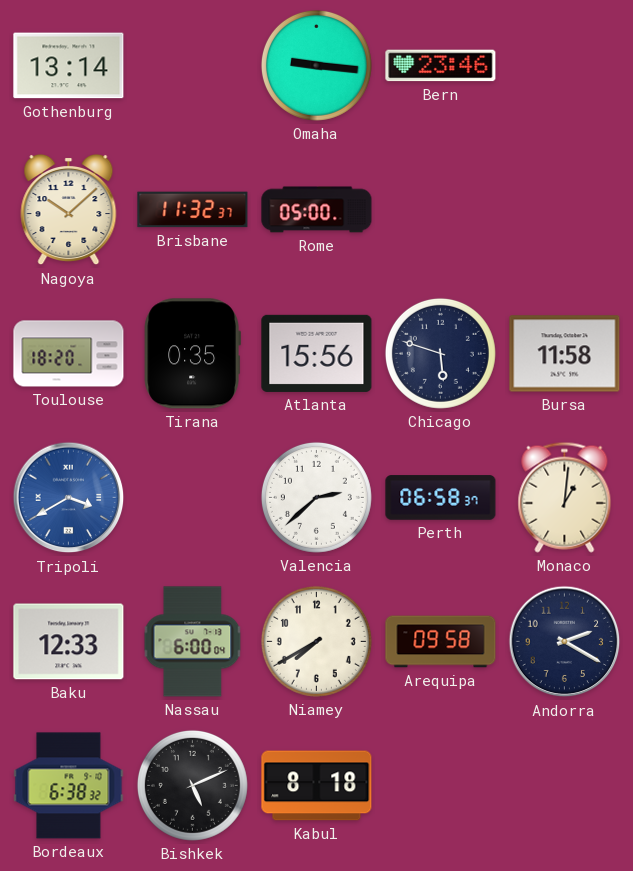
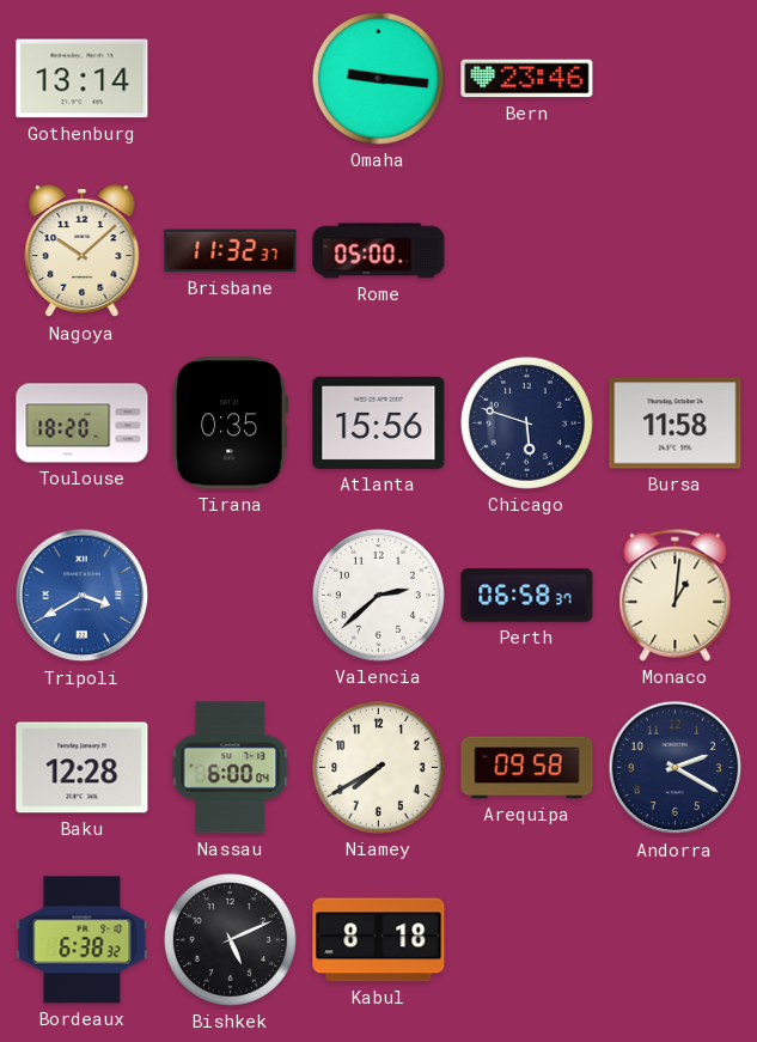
Baku: 12:33 -> 12:28 (83, 768)
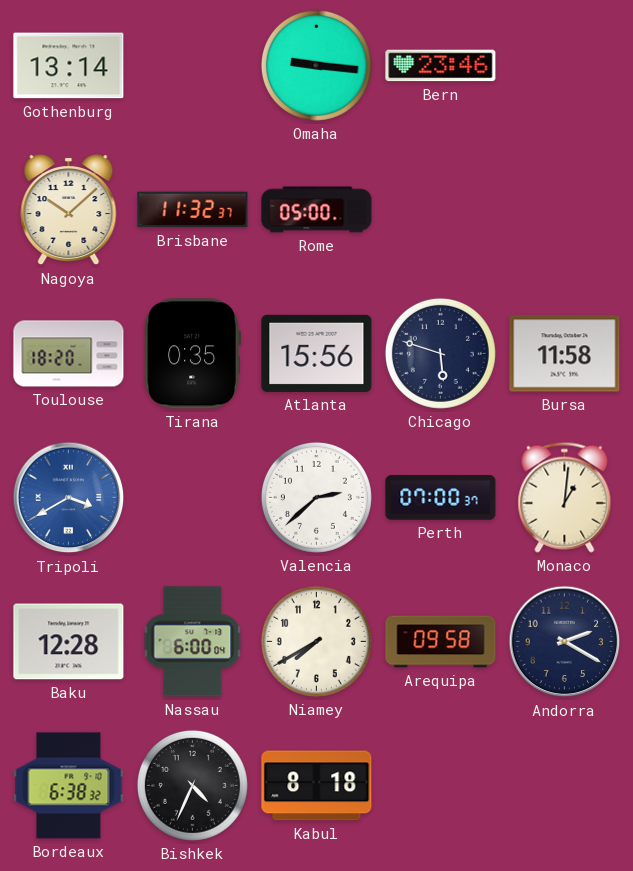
Perth: 06:58 -> 07:00 (441, 498)
Bishkek: 5:11 -> 4:34 (192, 785)
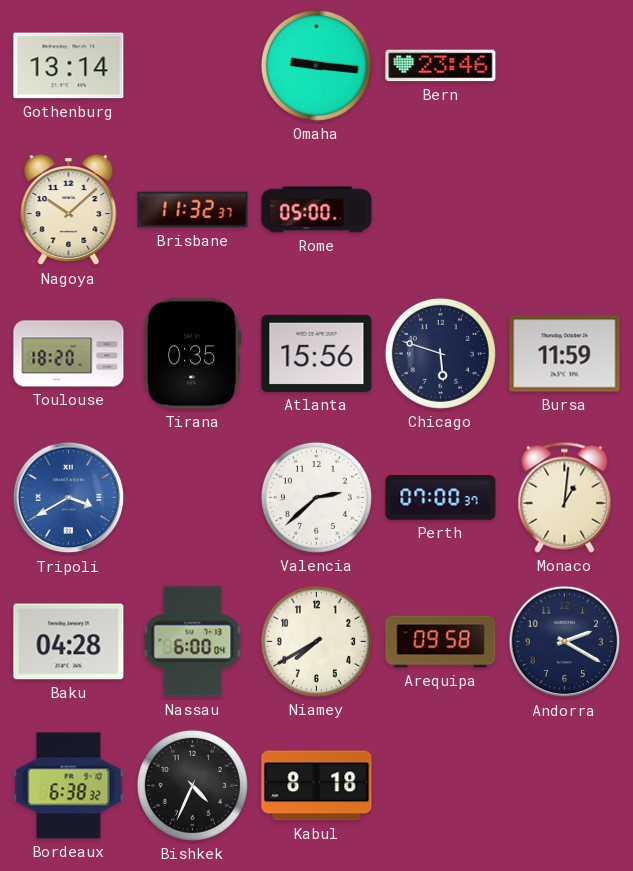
Bursa: 11:58 -> 11:59 (565, 354)
Baku: 12:28 -> 04:28 (69, 642)
